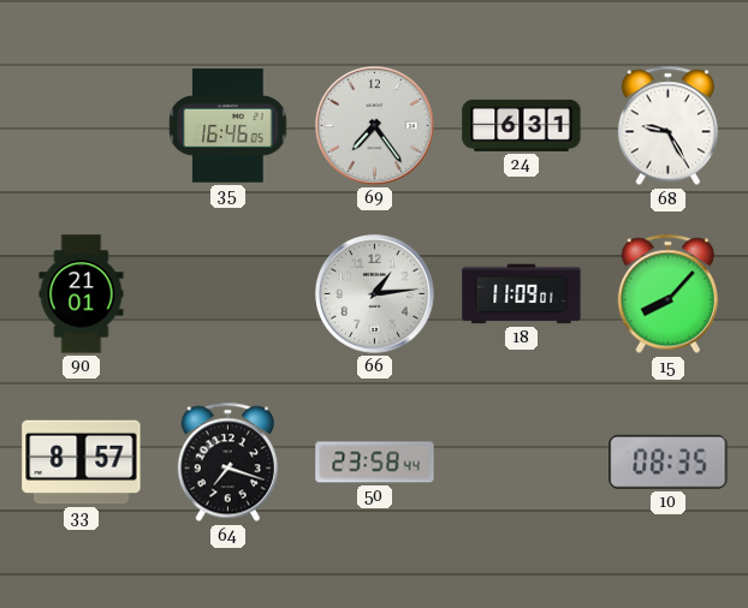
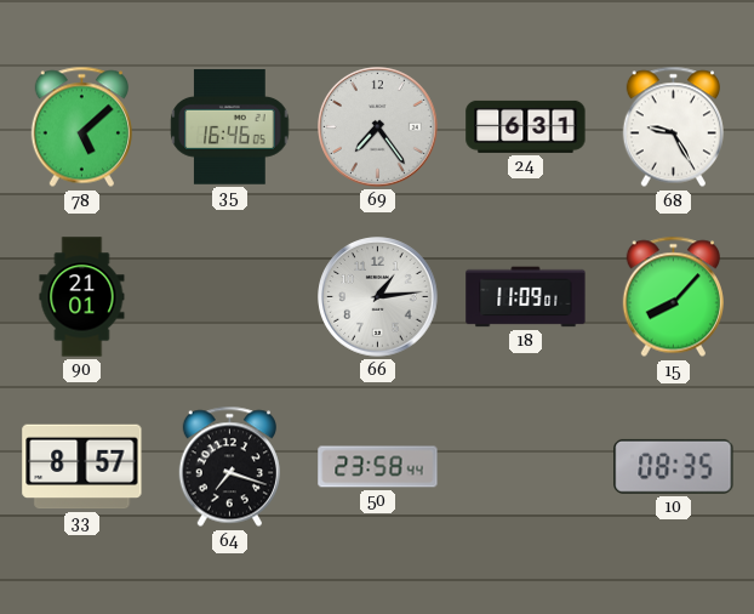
78: none -> 5:08 (81, 127)
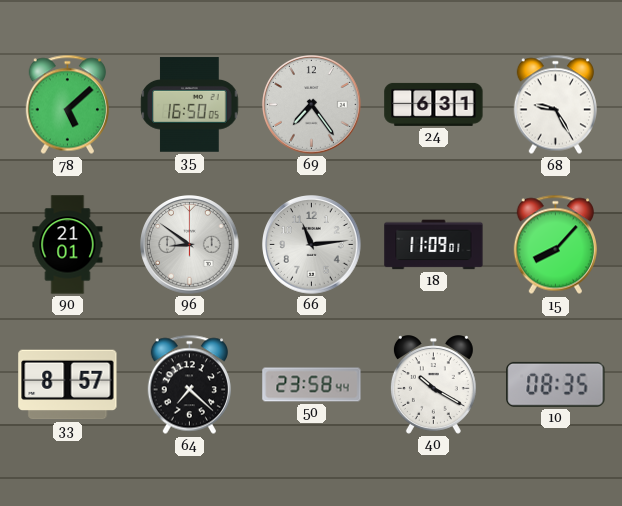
35: 16:46 -> 16:50 (190, 105)
96: none -> 8:51 (190, 245)
66: 1:14 -> 11:14 (312, 245)
64: 7:18 -> 7:22 (189, 385)
40: none -> 10:20 (433, 385)
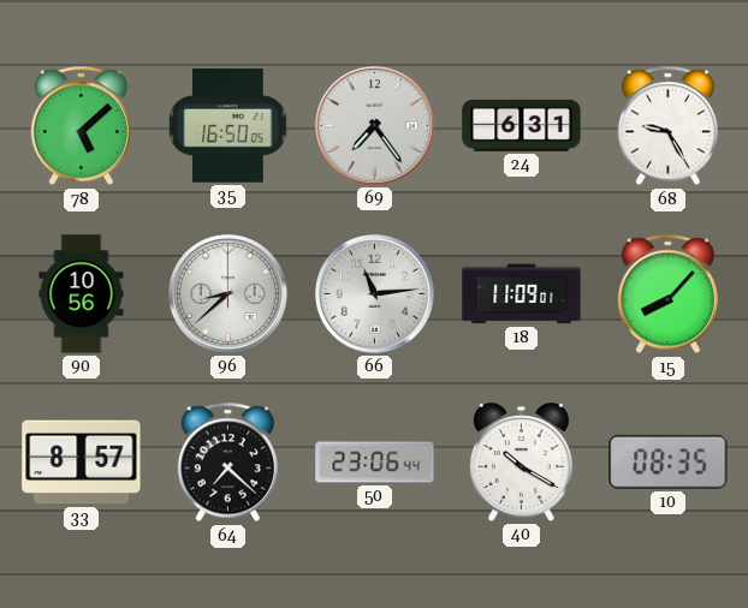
90: 21:01 -> 10:56 (82, 294)
96: 8:51 -> 8:38 (228, 294)
50: 23:58 -> 23:06 (375, 463)
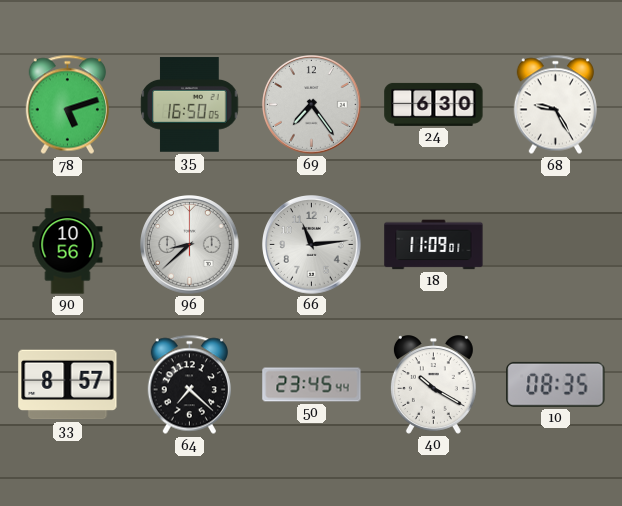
78: 5:08 -> 5:12 (67, 105)
24: 6:31 -> 6:30 (434, 104)
15: 8:07 -> none (667, 294)
50: 23:06 -> 23:45 (312, 385)
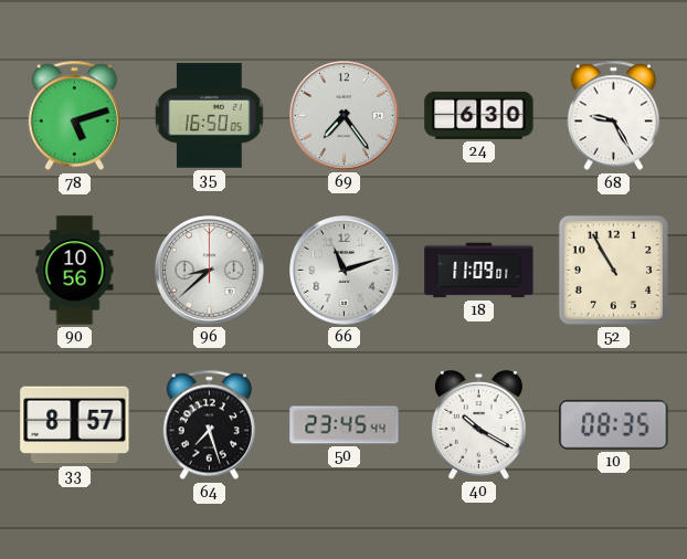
66: 11:14 -> 11:12 (345, 271)
52: none -> 10:55 (613, 270)
64: 7:22 -> 7:27 (209, 425)
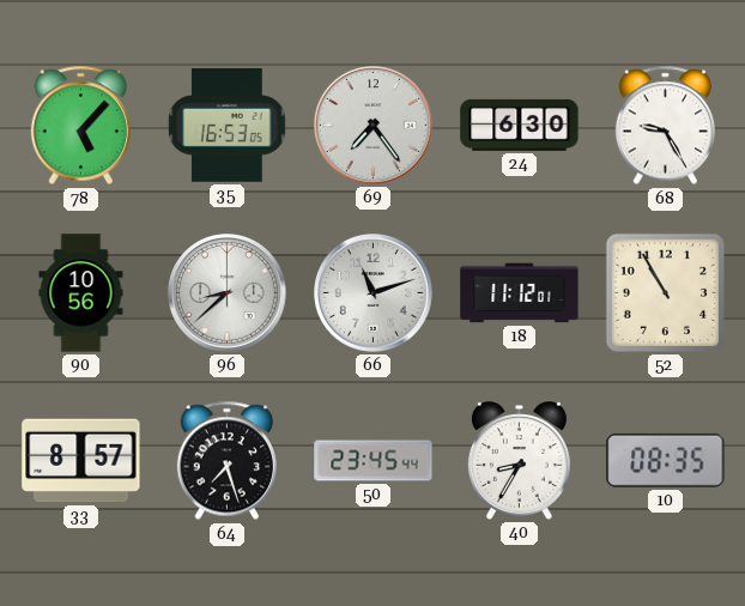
78: 5:12 -> 5:07 (80, 126)
35: 16:50 -> 16:53 (228, 126)
18: 11:09 -> 11:12 (520, 293)
40: 10:20 -> 8:35 (519, 461)
